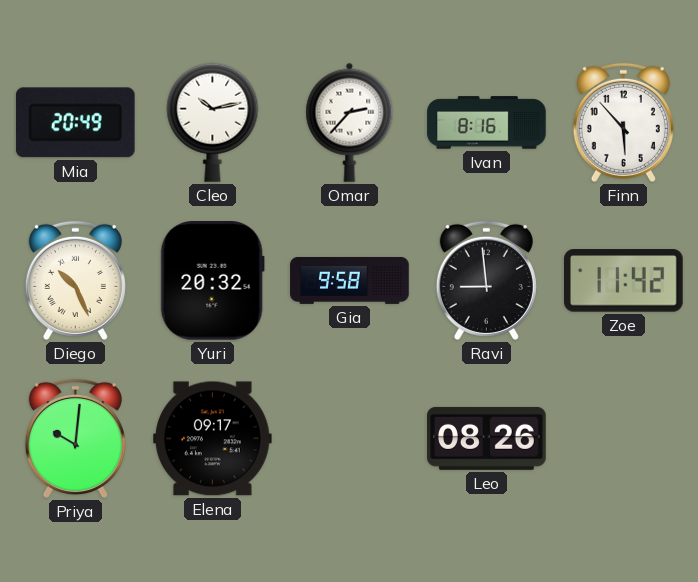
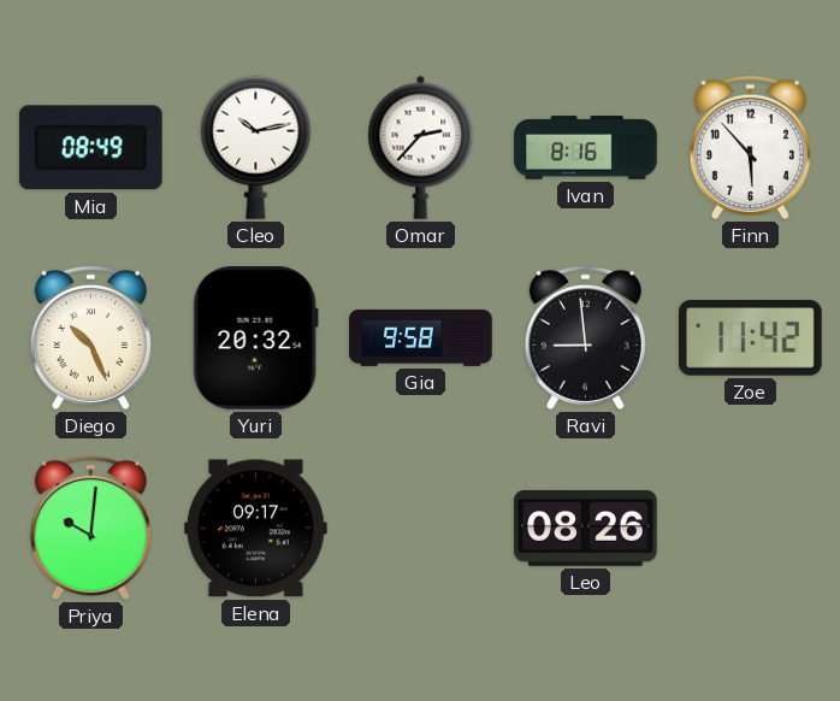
Mia: 20:49 -> 08:49 (90, 148)
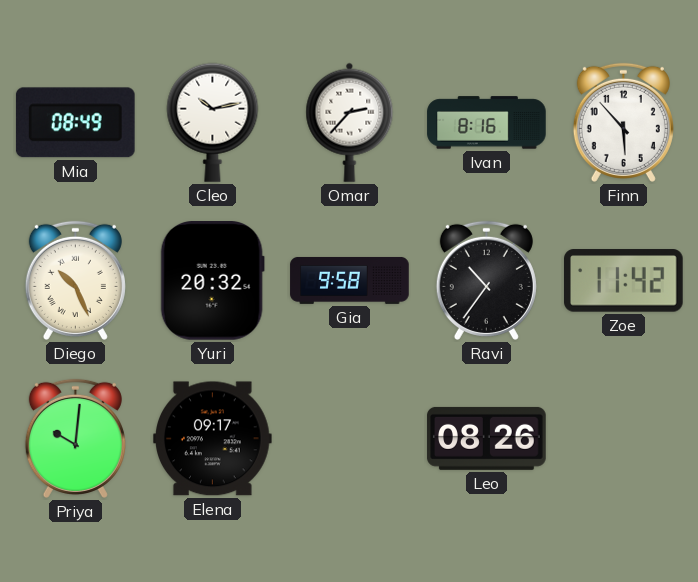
Ravi: 8:59 -> 10:36 (486, 280)
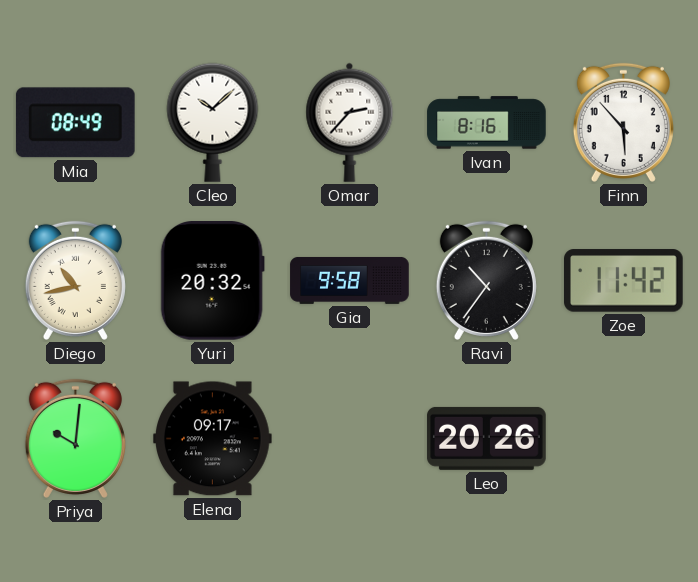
Cleo: 10:13 -> 10:08 (213, 122)
Diego: 10:26 -> 10:43 (75, 280)
Leo: 08:26 -> 20:26 (487, 438)
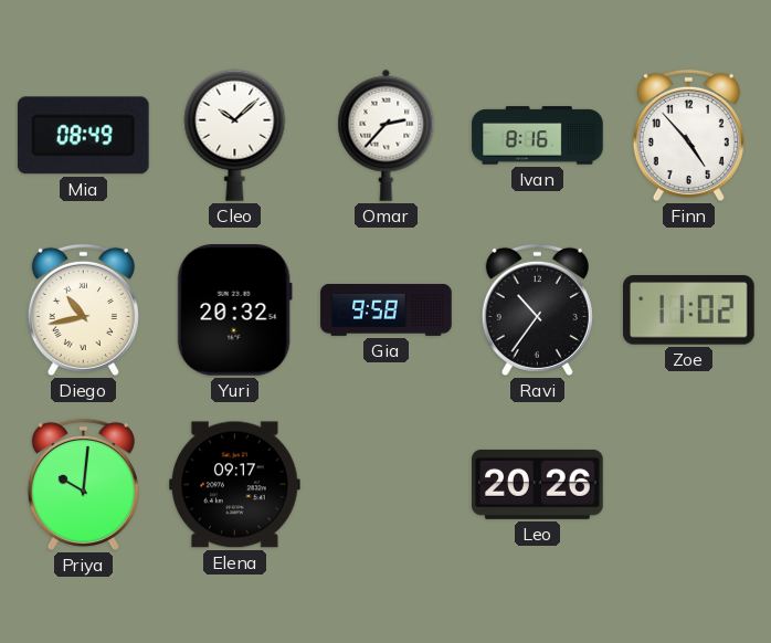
Finn: 5:53 -> 4:53 (688, 135)
Zoe: 11:42 -> 11:02 (689, 310)
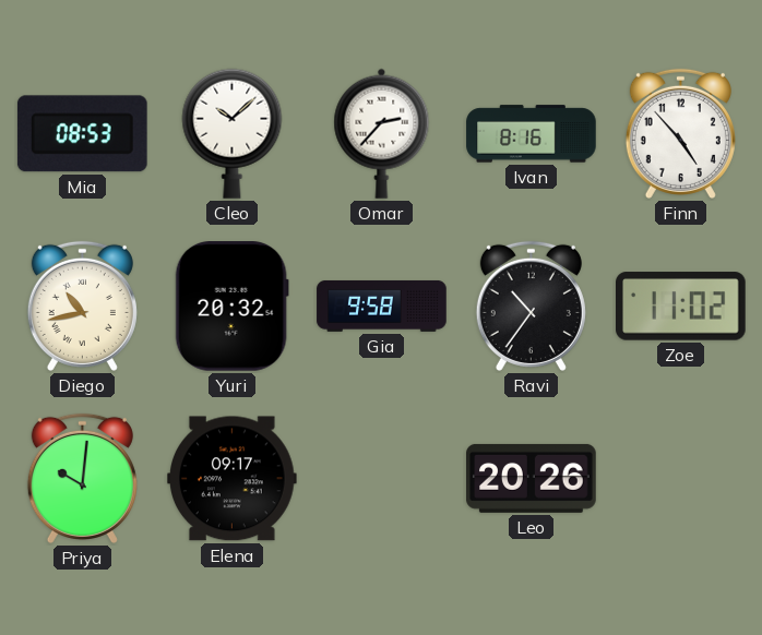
Mia: 08:49 -> 08:53 (82, 134)
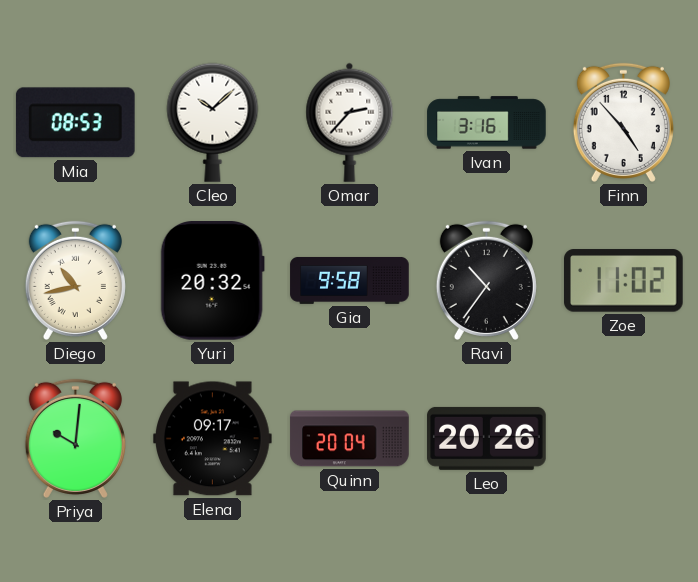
Ivan: 8:16 -> 3:16 (487, 123)
Quinn: none -> 20:04 (350, 439)
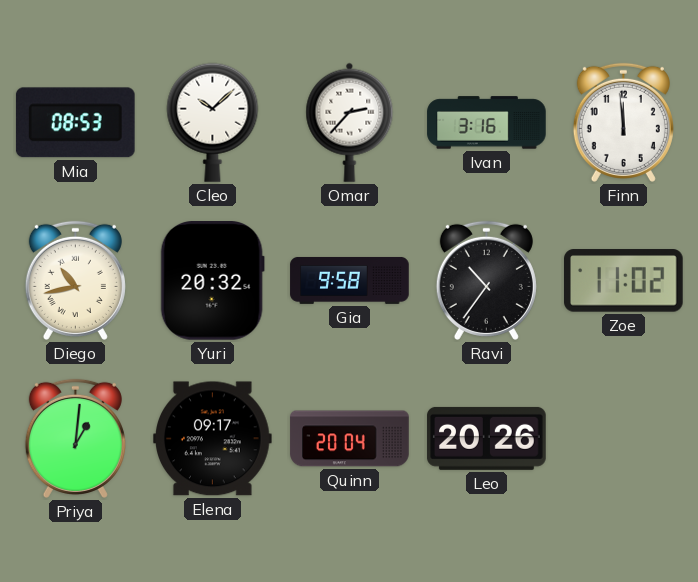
Finn: 4:53 -> 11:59 (623, 122)
Priya: 10:01 -> 1:01 (75, 438)
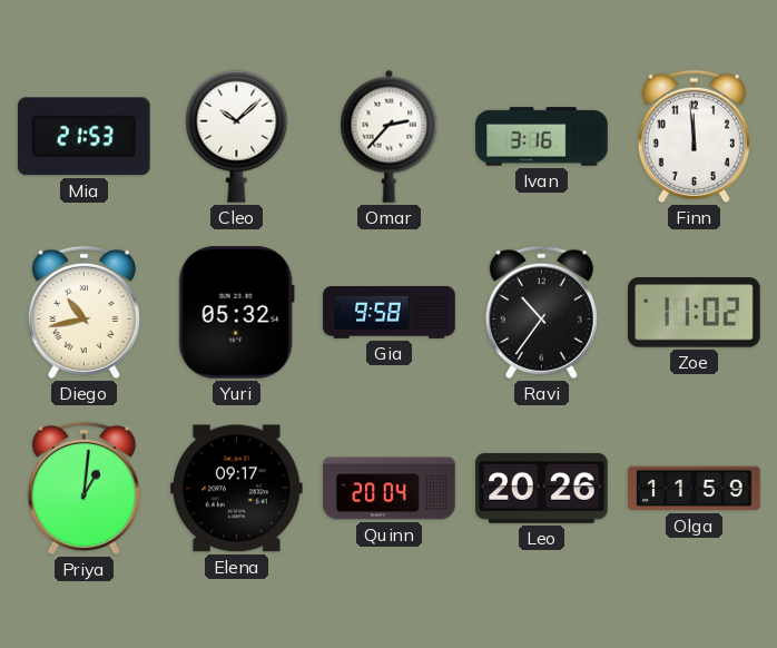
Mia: 08:53 -> 21:53 (83, 137)
Yuri: 20:32 -> 05:32 (236, 313)
Olga: none -> 11:59 (695, 489)
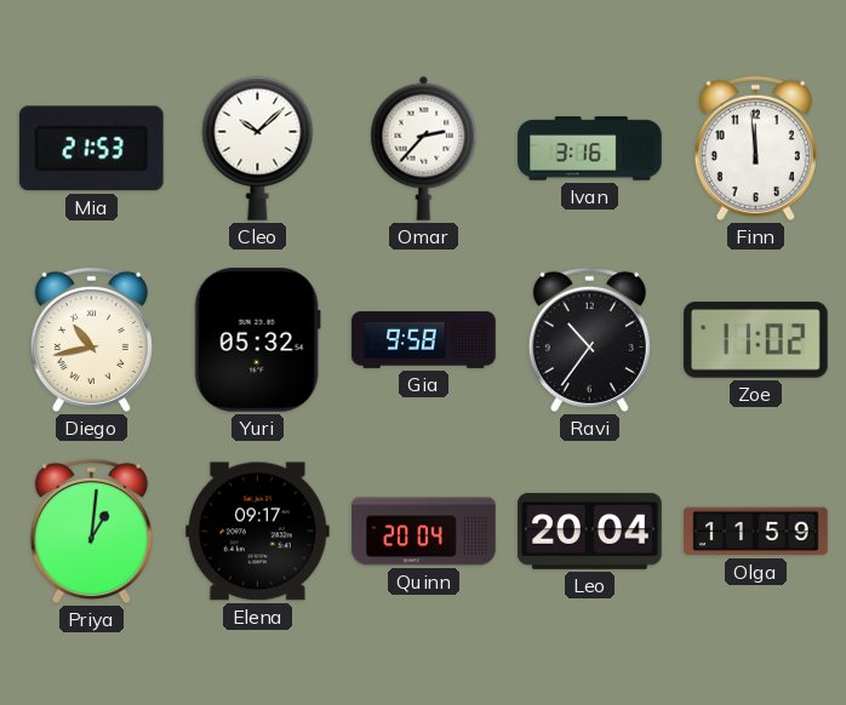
Leo: 20:26 -> 20:04 (590, 531)
